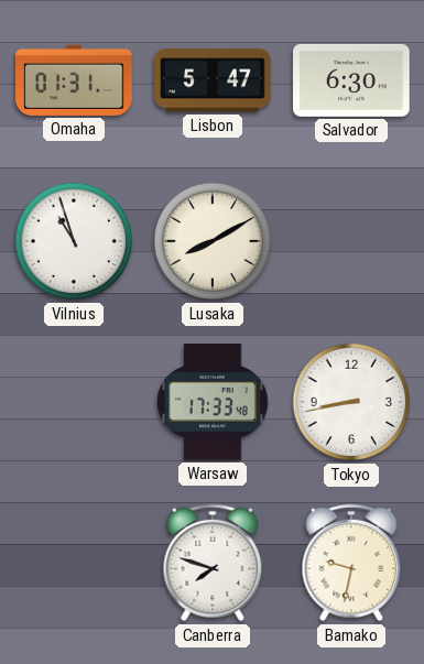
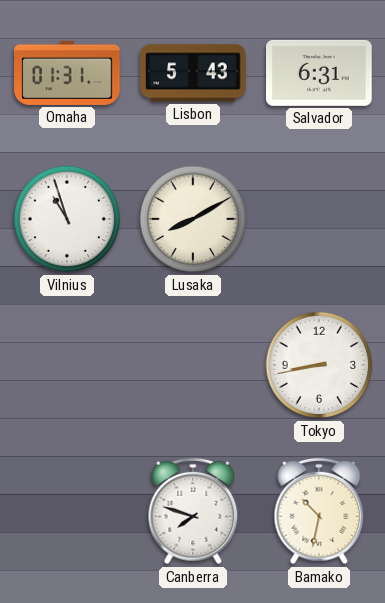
Lisbon: 5:47 -> 5:43 (193, 73)
Salvador: 6:30 -> 6:31 (319, 73)
Warsaw: 17:33 -> none (213, 402)
Bamako: 9:32 -> 10:32 (319, 511)
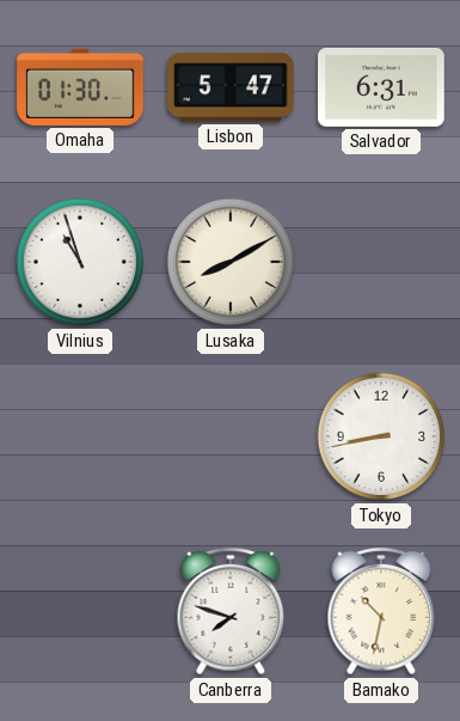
Omaha: 01:31 -> 01:30 (80, 87)
Lisbon: 5:43 -> 5:47 (231, 87)
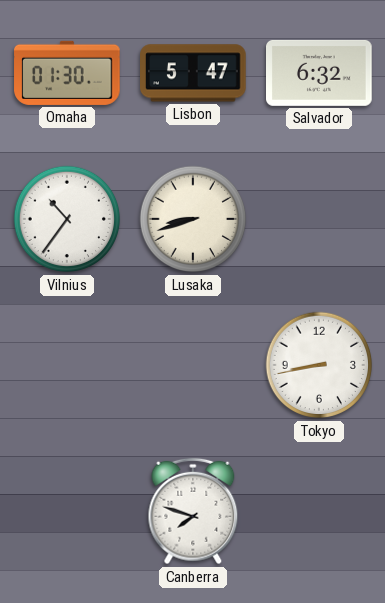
Salvador: 6:31 -> 6:32 (319, 73)
Vilnius: 10:57 -> 10:36 (67, 219)
Lusaka: 8:10 -> 8:42 (193, 219)
Bamako: 10:32 -> none (381, 611)
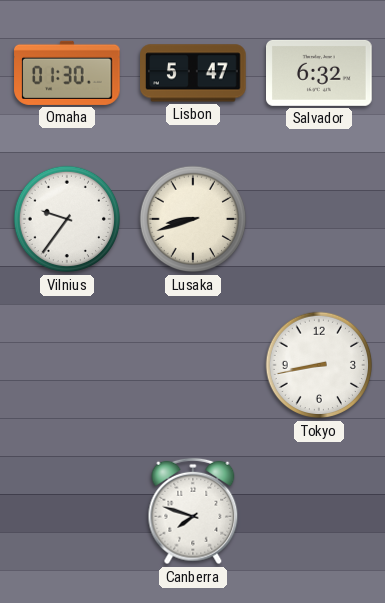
Vilnius: 10:36 -> 9:36 (67, 219)
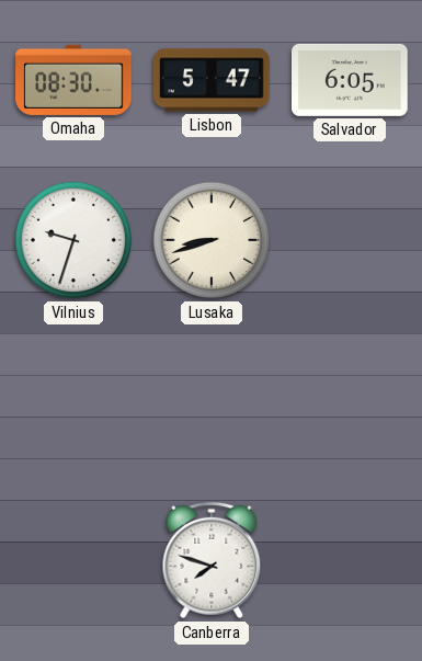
Omaha: 01:30 -> 08:30 (73, 80)
Salvador: 6:32 -> 6:05 (350, 80)
Vilnius: 9:36 -> 9:33 (73, 240)
Tokyo: 8:43 -> none (319, 365)
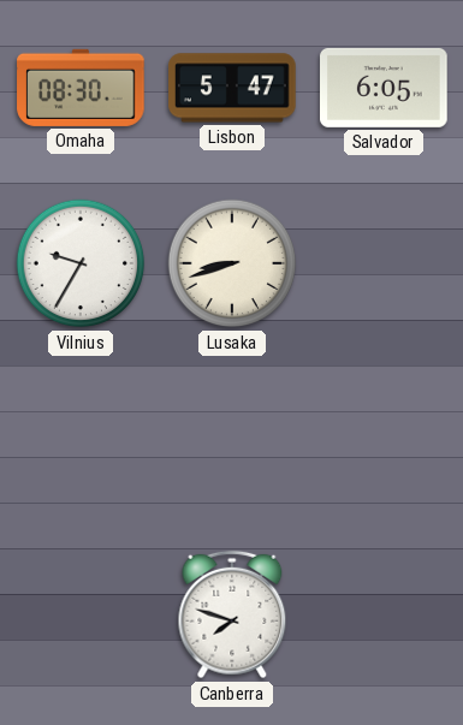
Vilnius: 9:33 -> 9:35 (81, 263)
